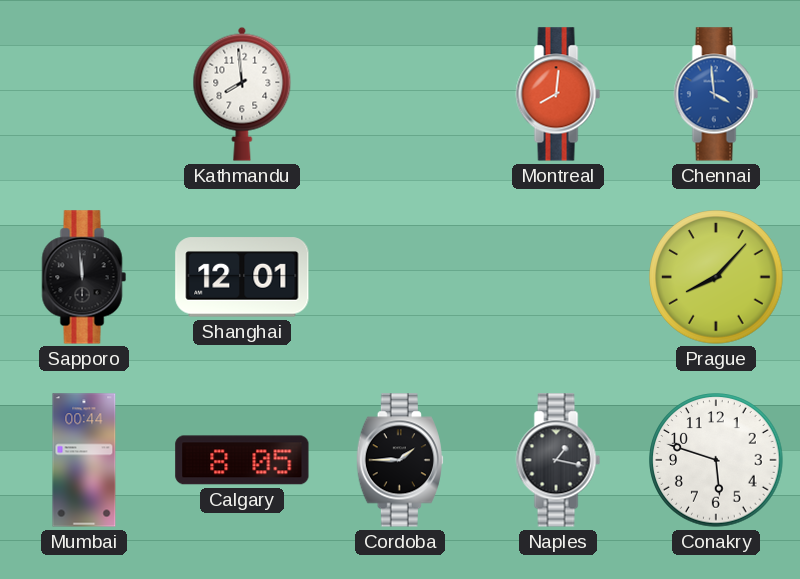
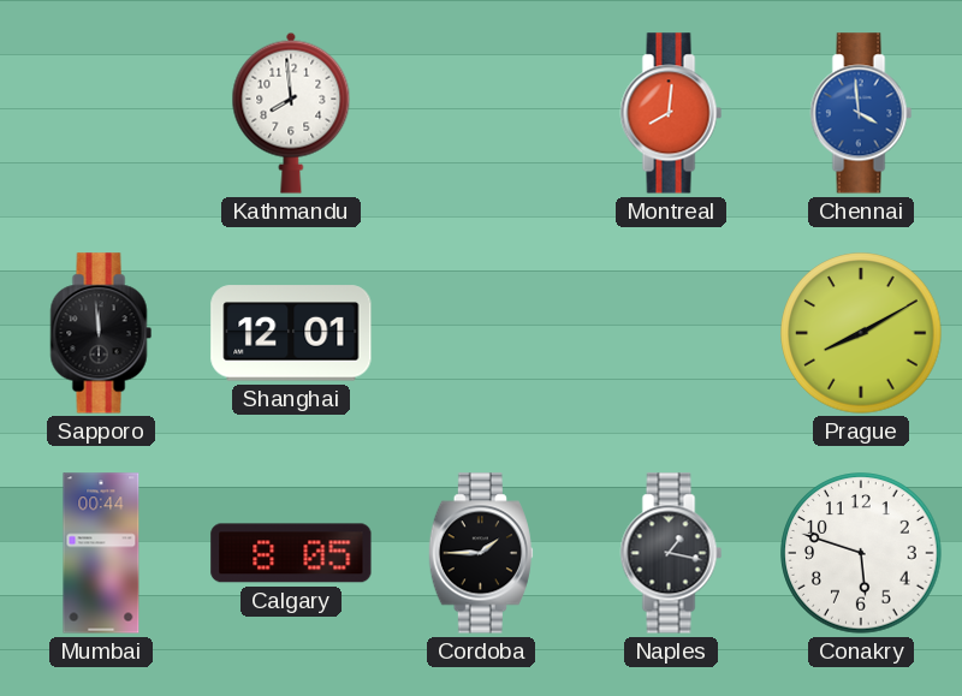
Prague: 8:07 -> 8:10 (861, 333)
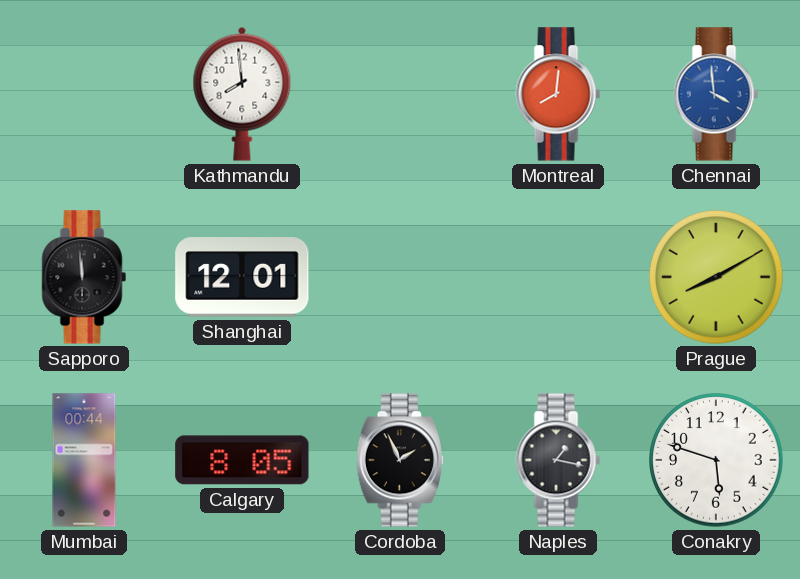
Cordoba: 1:45 -> 1:56 (400, 460)
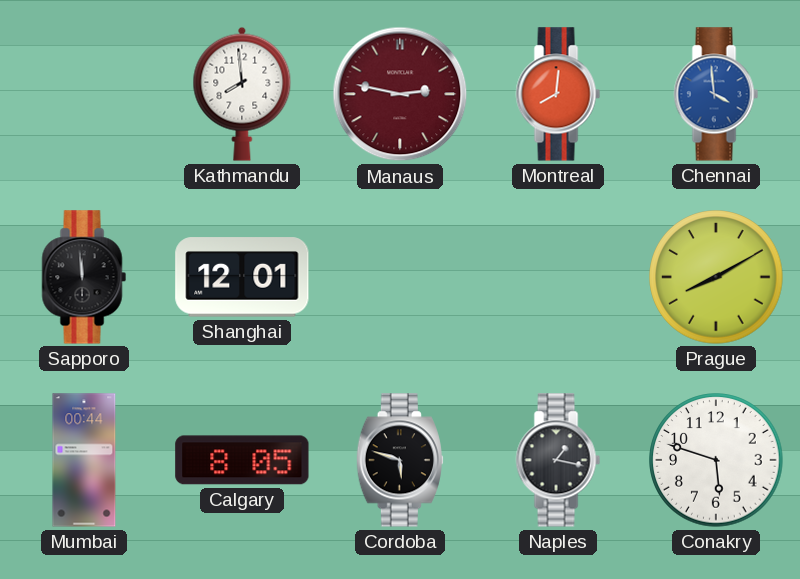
Manaus: none -> 2:47 (400, 94)
Cordoba: 1:56 -> 5:48 (400, 460)
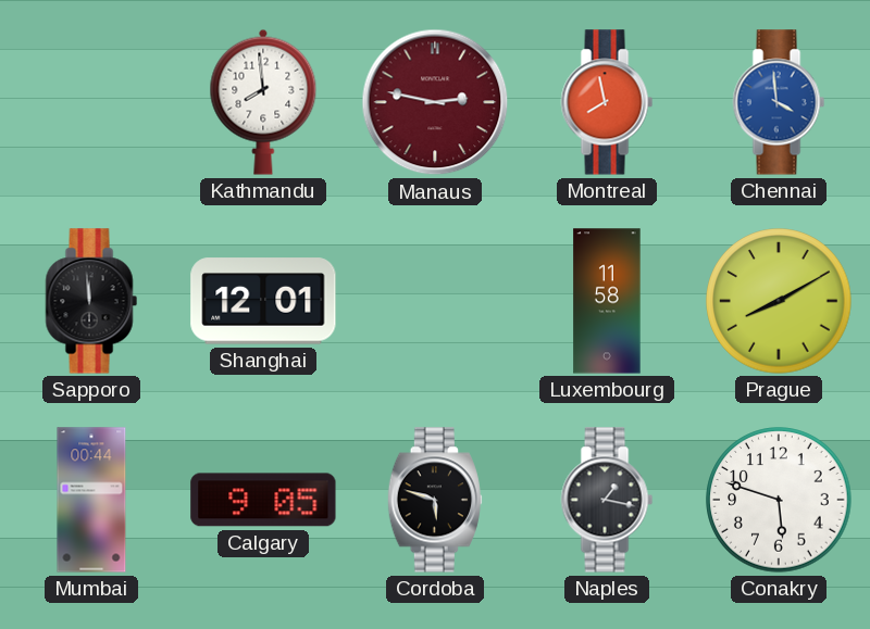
Montreal: 8:01 -> 7:58 (607, 102)
Luxembourg: none -> 11:58 (607, 301)
Calgary: 8:05 -> 9:05 (263, 500)
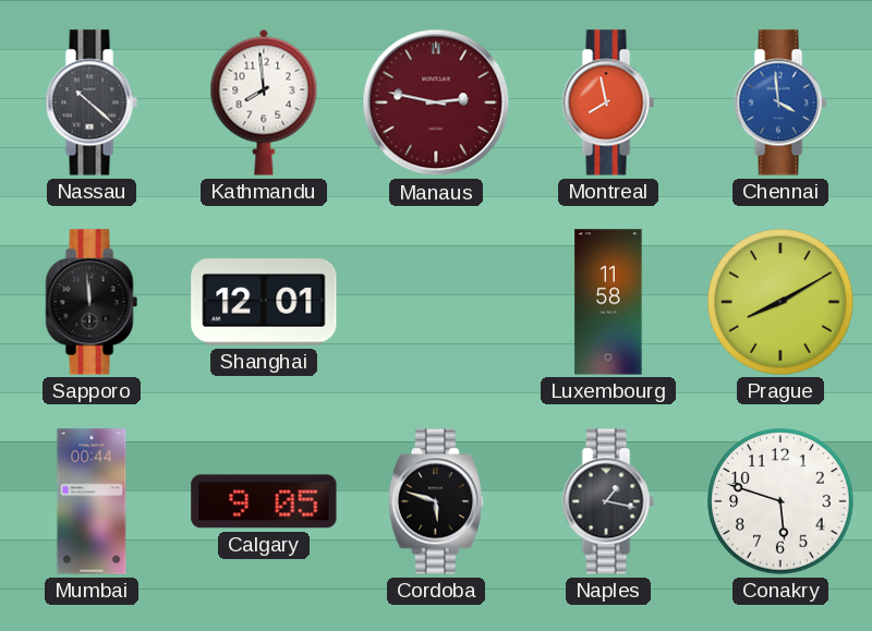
Nassau: none -> 10:22 (92, 102)
